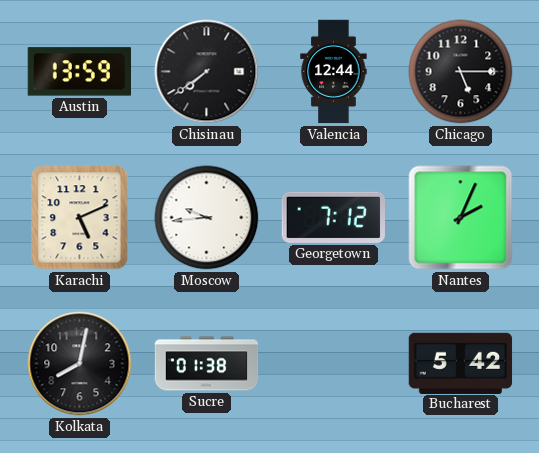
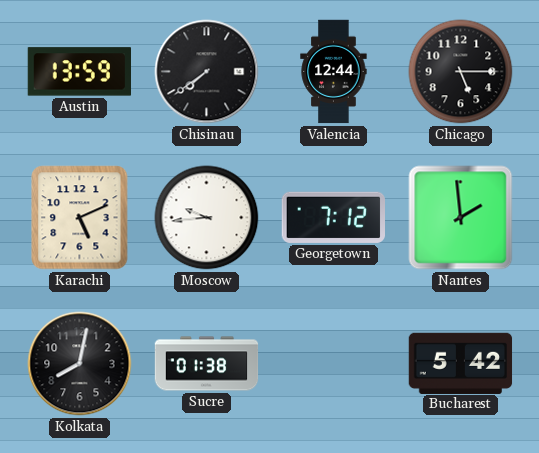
Nantes: 2:04 -> 1:59 (461, 218)
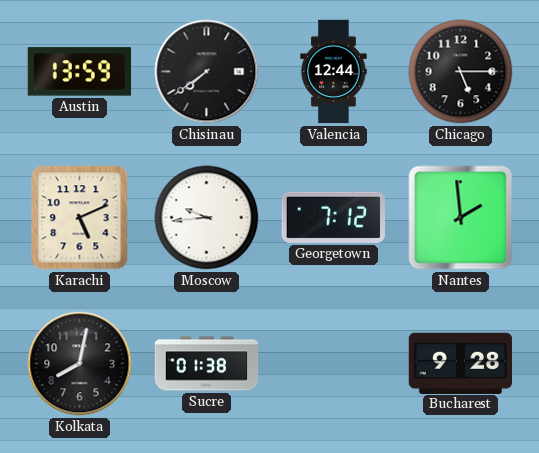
Bucharest: 5:42 -> 9:28 (461, 363)
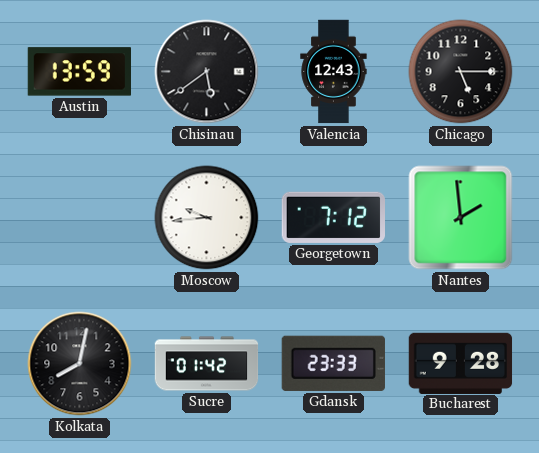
Chisinau: 7:39 -> 5:39 (207, 72)
Valencia: 12:44 -> 12:43 (334, 72)
Karachi: 5:11 -> none (80, 218)
Sucre: 01:38 -> 01:42 (207, 364)
Gdansk: none -> 23:33 (333, 363)
